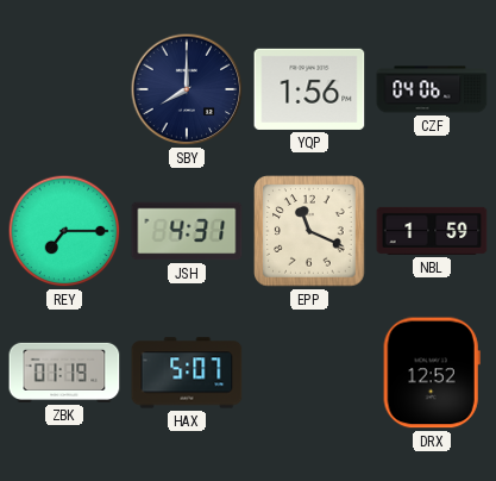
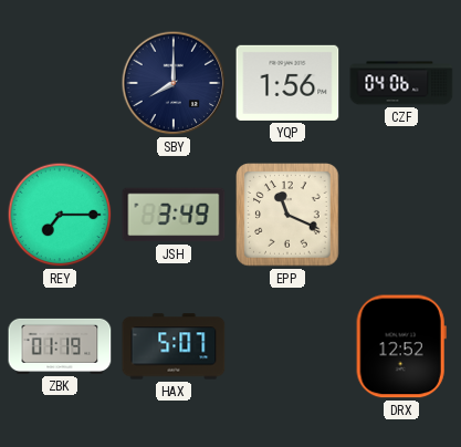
JSH: 4:31 -> 3:49 (174, 215)
NBL: 1:59 -> none (432, 231)
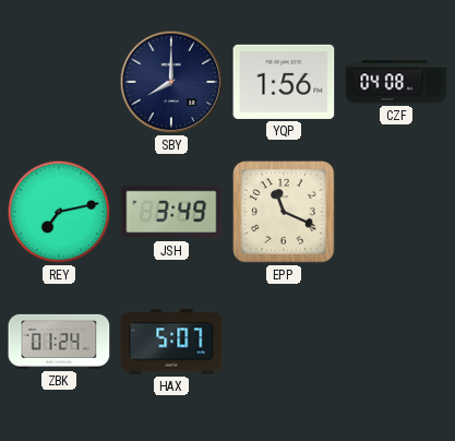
CZF: 04:06 -> 04:08 (396, 82)
REY: 7:15 -> 7:13 (59, 212)
ZBK: 01:19 -> 01:24 (59, 342)
DRX: 12:52 -> none (401, 346)
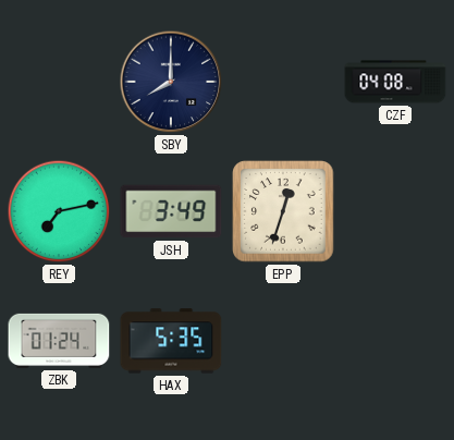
YQP: 1:56 -> none (284, 82)
EPP: 11:19 -> 12:33 (283, 211)
HAX: 5:07 -> 5:35 (171, 341)
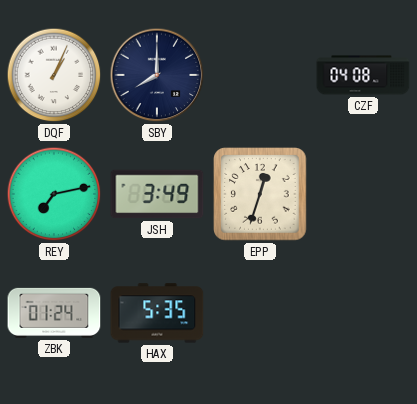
DQF: none -> 1:04 (54, 75)
